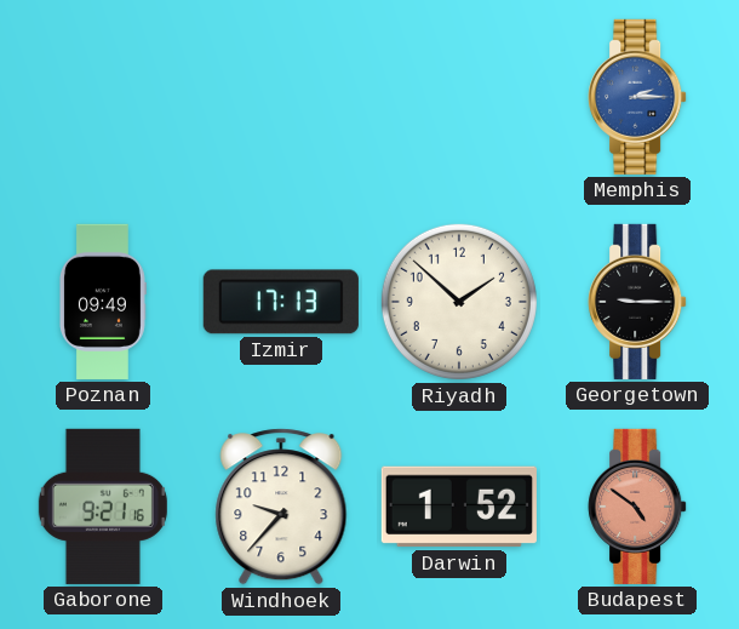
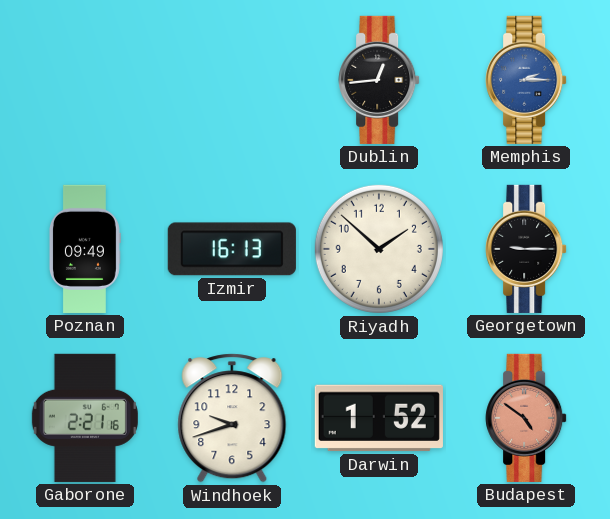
Dublin: none -> 12:44 (379, 80)
Izmir: 17:13 -> 16:13 (232, 249)
Gaborone: 9:21 -> 2:21 (85, 418)
Windhoek: 9:37 -> 9:42 (232, 418)
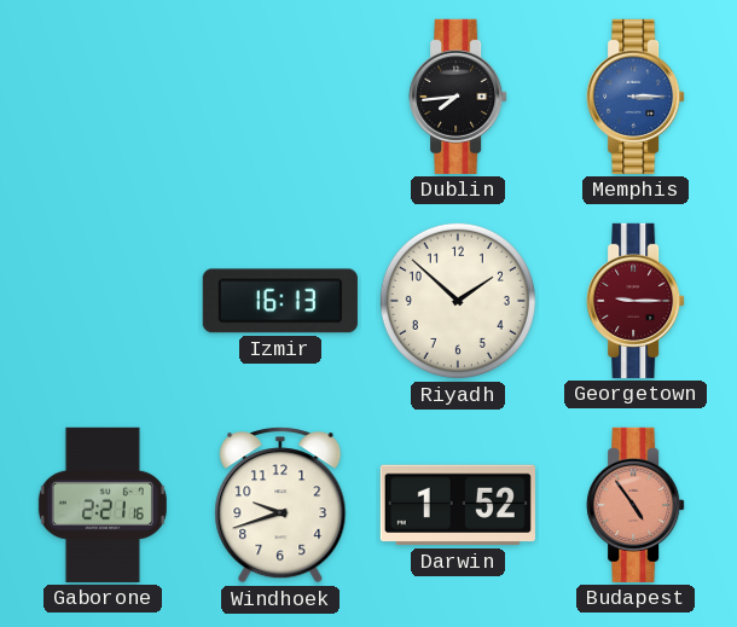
Dublin: 12:44 -> 7:44 (458, 97)
Memphis: 2:15 -> 3:15 (636, 97)
Poznan: 09:49 -> none (84, 249)
Georgetown dial: black -> burgundy (636, 301)
Budapest: 4:51 -> 4:54 (636, 505)
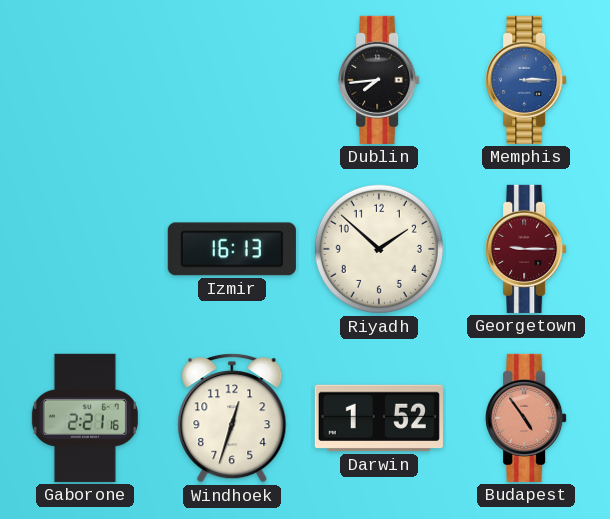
Windhoek: 9:42 -> 12:33 (232, 418)
